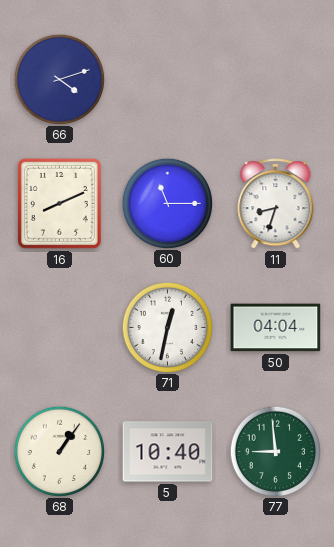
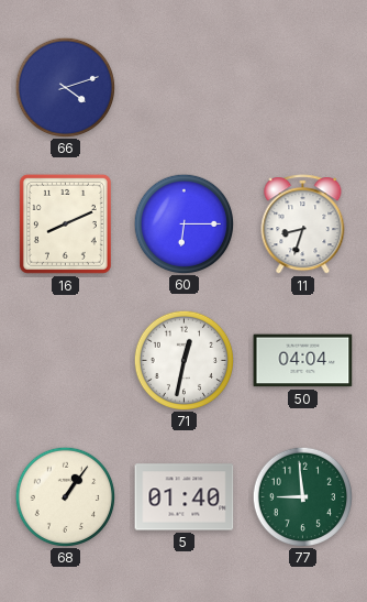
60: 11:15 -> 6:15 (183, 223)
5: 10:40 -> 01:40 (185, 497)
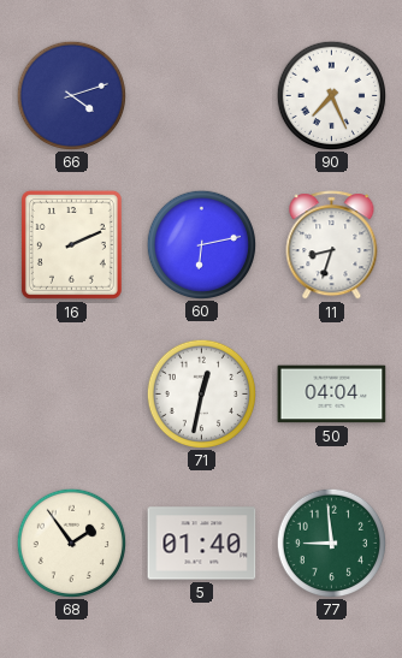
90: none -> 7:26 (331, 95)
16: 8:11 -> 2:11 (71, 244)
60: 6:15 -> 6:13 (201, 244)
68: 1:06 -> 1:54 (71, 543)
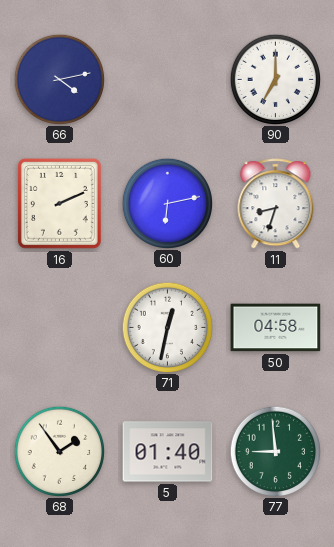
66: 4:12 -> 4:13 (59, 79)
90: 7:26 -> 7:00 (275, 79)
50: 04:04 -> 04:58 (276, 328)
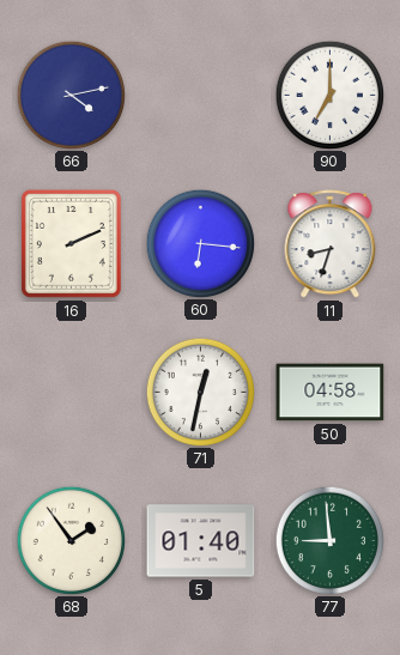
60: 6:13 -> 6:16 (200, 243)
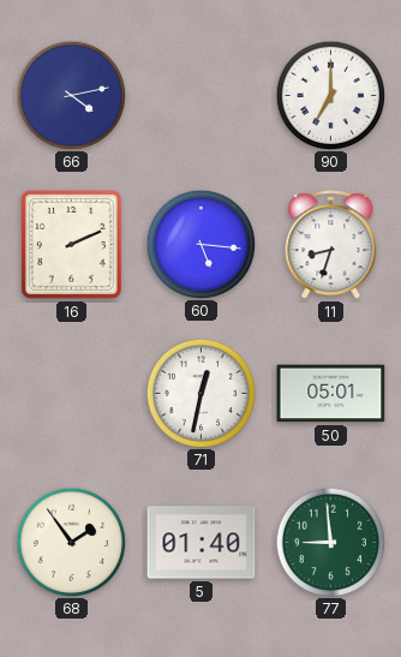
60: 6:16 -> 5:16 (200, 244)
50: 04:58 -> 05:01 (331, 394)
